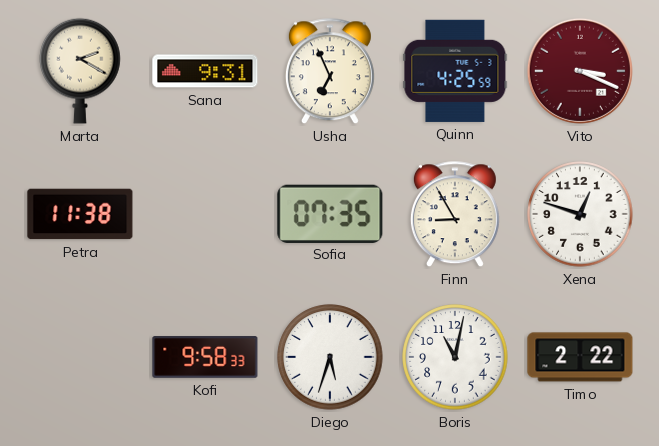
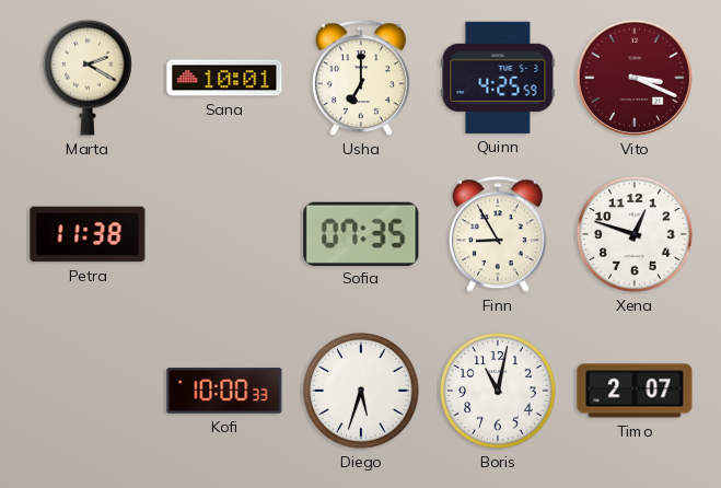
Sana: 9:31 -> 10:01 (224, 78)
Usha: 6:56 -> 7:00 (361, 79)
Kofi: 9:58 -> 10:00 (224, 391)
Timo: 2:22 -> 2:07 (635, 391)
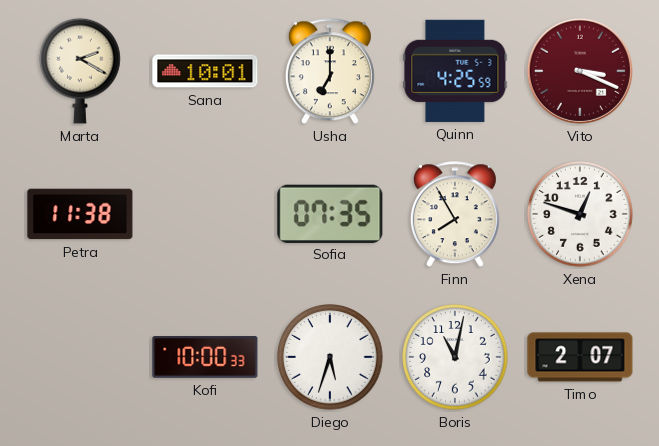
Finn: 8:55 -> 7:55 (455, 215)
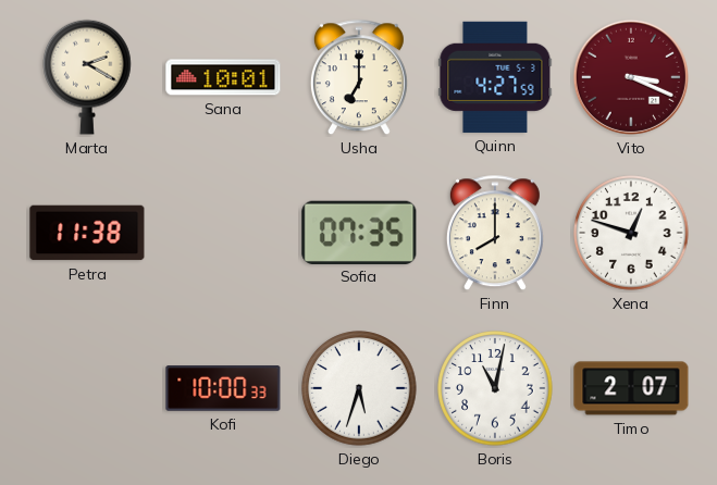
Quinn: 4:25 -> 4:27 (495, 77)
Finn: 7:55 -> 8:00 (495, 234)
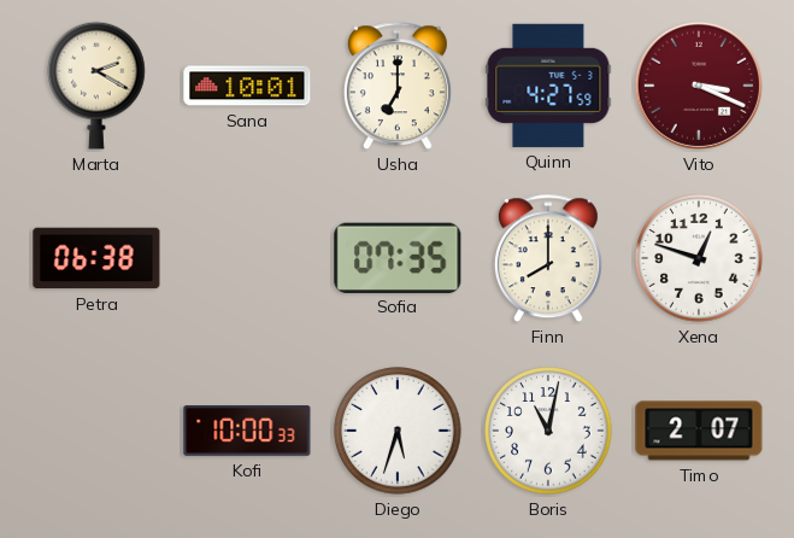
Petra: 11:38 -> 06:38 (96, 258)
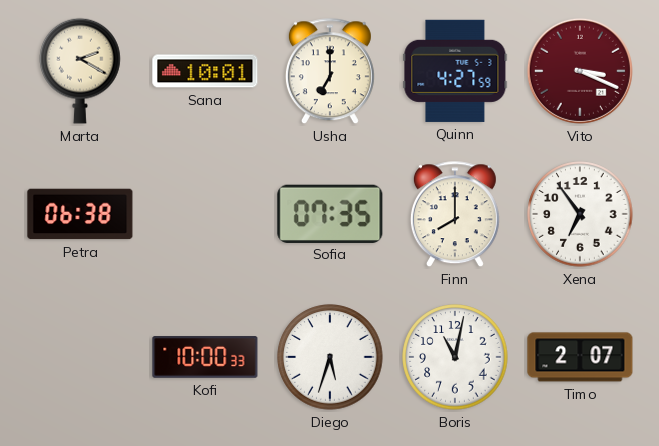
Xena: 12:48 -> 6:54 (580, 214)
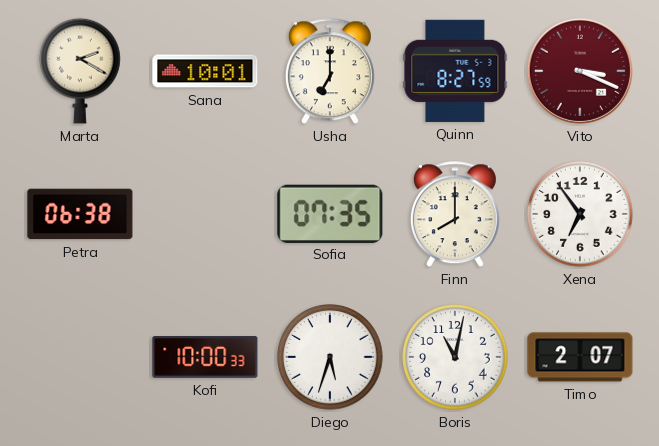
Quinn: 4:27 -> 8:27 (455, 71)
